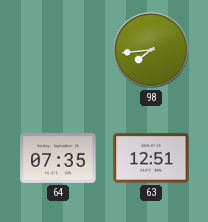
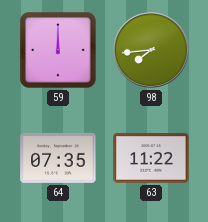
59: none -> 12:00 (58, 50)
63: 12:51 -> 11:22 (151, 158)
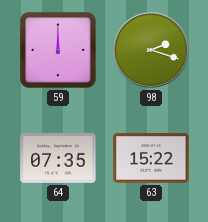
98: 7:44 -> 2:18 (151, 50)
63: 11:22 -> 15:22 (151, 158)
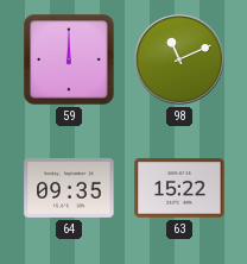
98: 2:18 -> 11:11 (179, 59)
64: 07:35 -> 09:35 (69, 188)
